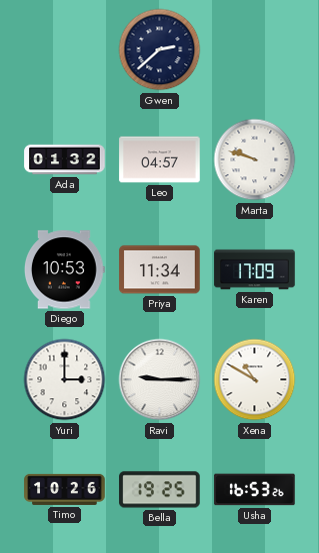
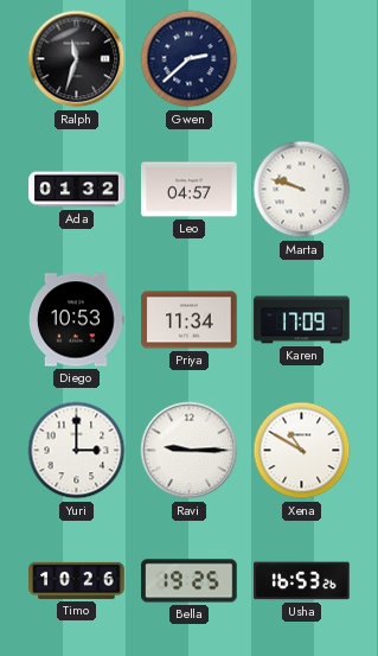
Ralph: none -> 11:33 (77, 59)
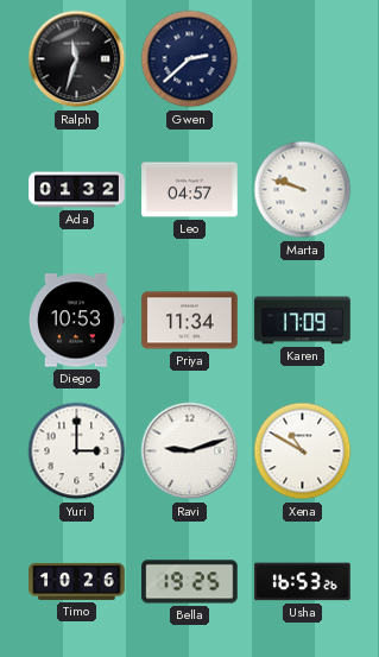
Ravi: 9:15 -> 9:12 (190, 451)
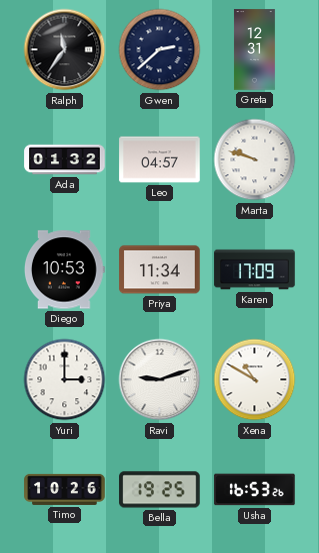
Ralph: 11:33 -> 11:36 (65, 50)
Greta: none -> 12:31 (255, 50)
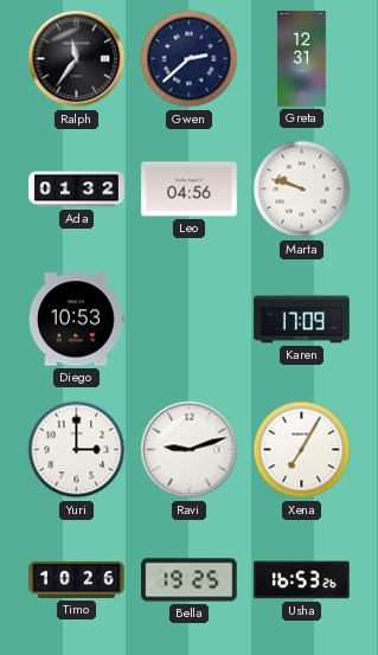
Leo: 04:57 -> 04:56 (190, 190)
Priya: 11:34 -> none (160, 270)
Xena: 10:50 -> 7:05 (302, 450)
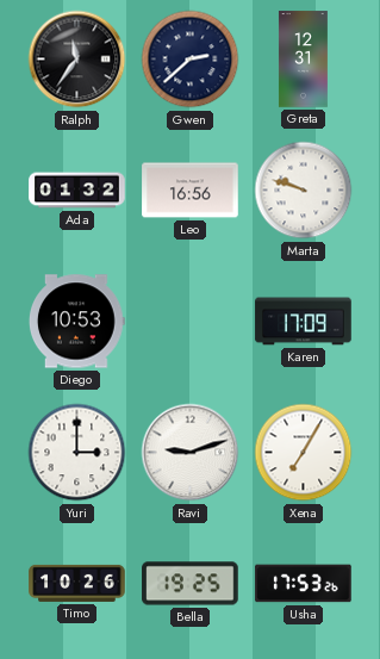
Leo: 04:56 -> 16:56 (191, 191)
Usha: 16:53 -> 17:53 (304, 584)
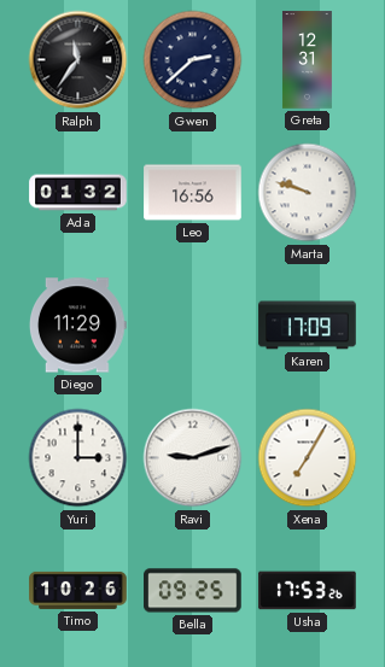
Diego: 10:53 -> 11:29 (77, 326)
Bella: 19:25 -> 09:25 (193, 591)
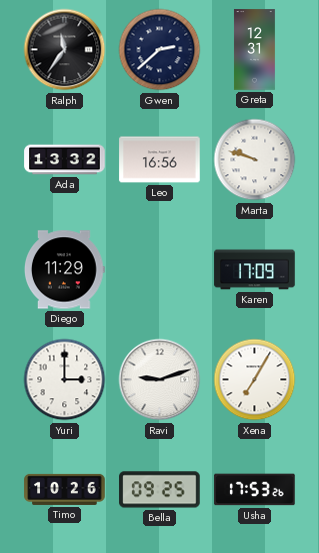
Ada: 01:32 -> 13:32 (65, 160)
